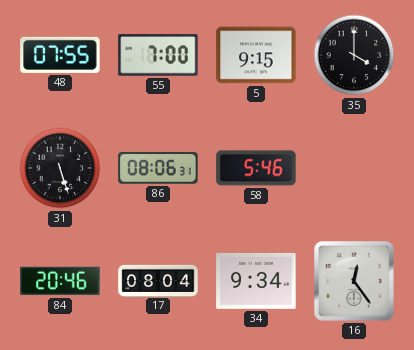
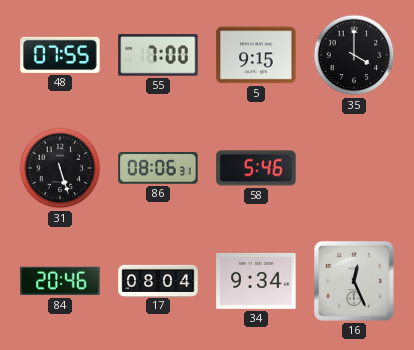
16: 12:24 -> 12:26 (355, 282)
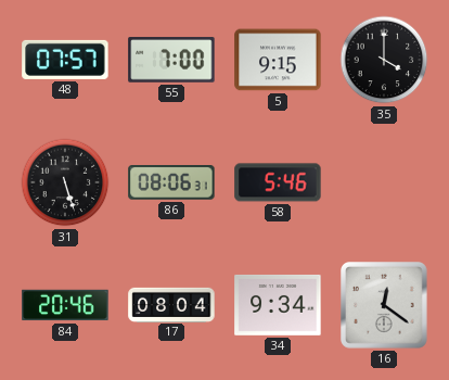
48: 07:55 -> 07:57 (65, 60)
16: 12:26 -> 12:21 (385, 306)
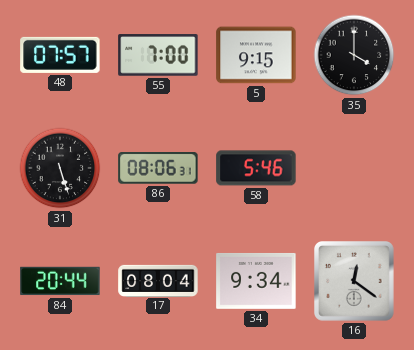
84: 20:46 -> 20:44 (60, 281)
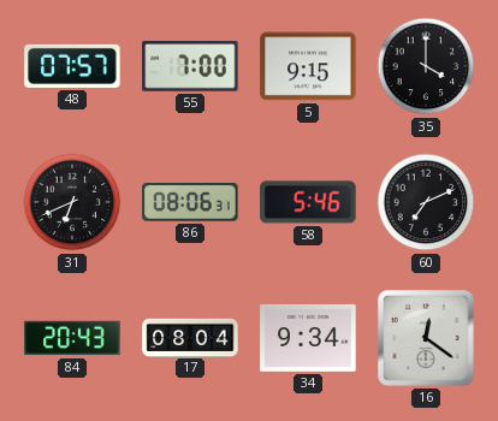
31: 5:27 -> 6:41 (72, 202)
60: none -> 7:11 (426, 202)
84: 20:44 -> 20:43 (72, 338)
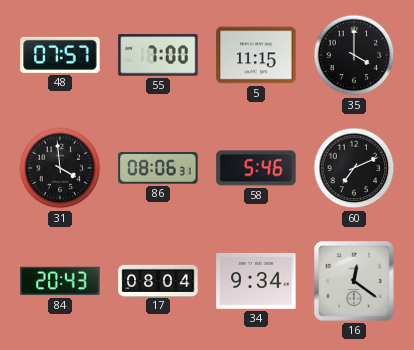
5: 9:15 -> 11:15 (256, 55)
31: 6:41 -> 3:59 (60, 168)
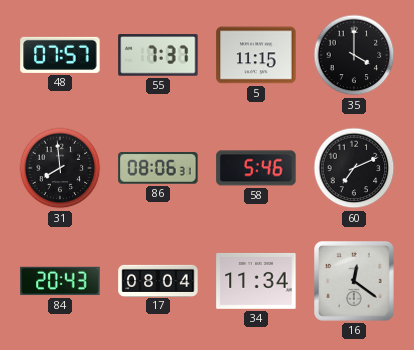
55: 7:00 -> 7:37 (158, 55)
31: 3:59 -> 7:59 (60, 168)
34: 9:34 -> 11:34 (256, 281)
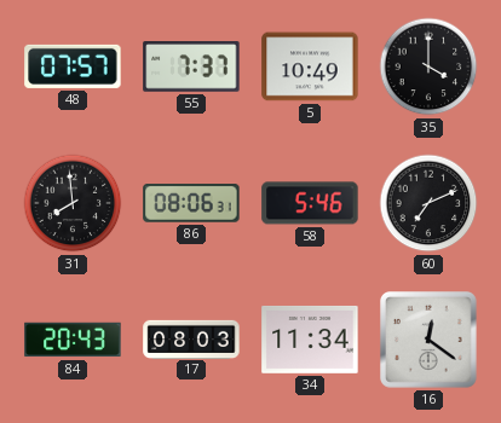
5: 11:15 -> 10:49 (310, 66)
17: 08:04 -> 08:03 (191, 338)
